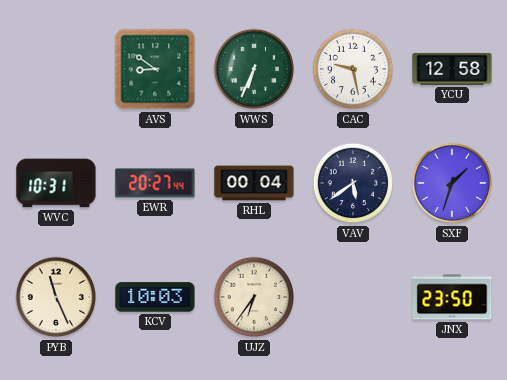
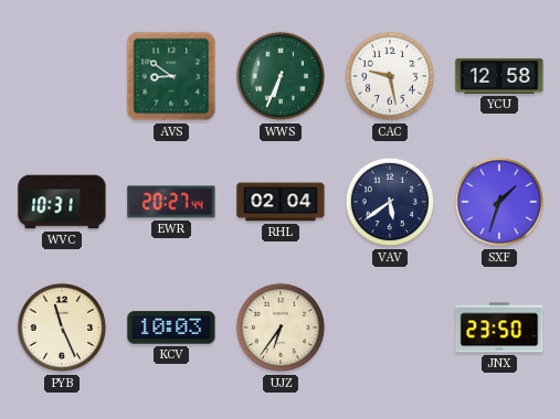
RHL: 00:04 -> 02:04 (281, 202)
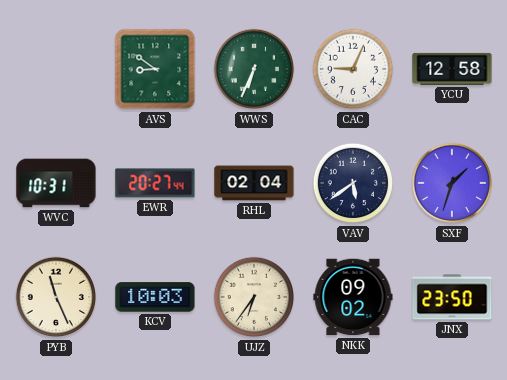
CAC: 9:28 -> 9:04 (353, 69)
NKK: none -> 09:02 (353, 297)
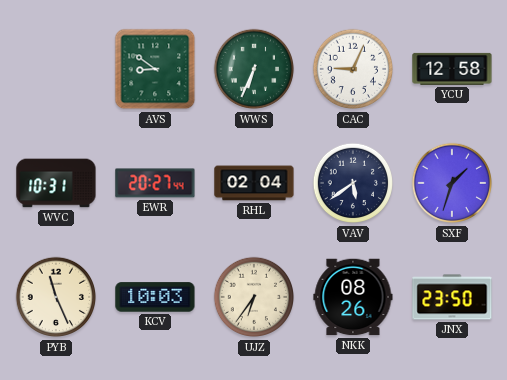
NKK: 09:02 -> 08:26 (353, 297)
